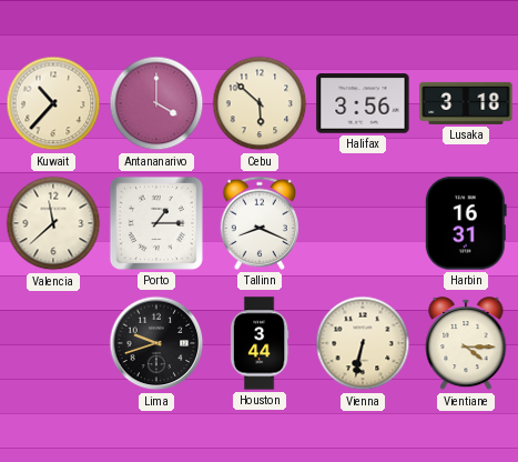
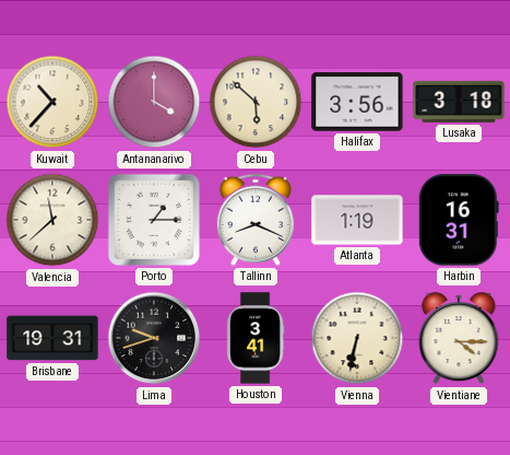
Atlanta: none -> 1:19 (357, 220)
Brisbane: none -> 19:31 (52, 338)
Houston: 3:44 -> 3:41 (256, 338)
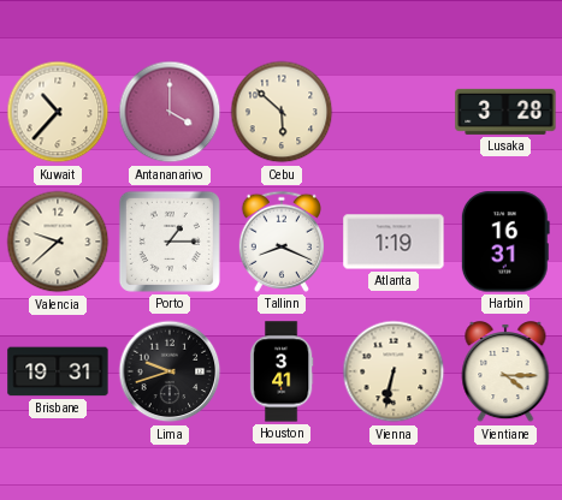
Halifax: 3:56 -> none (357, 102)
Lusaka: 3:18 -> 3:28 (505, 112)
Valencia: 11:38 -> 9:38 (58, 242)
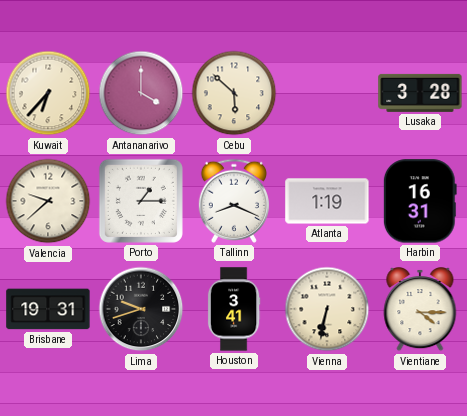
Kuwait: 10:37 -> 6:37 (48, 93)
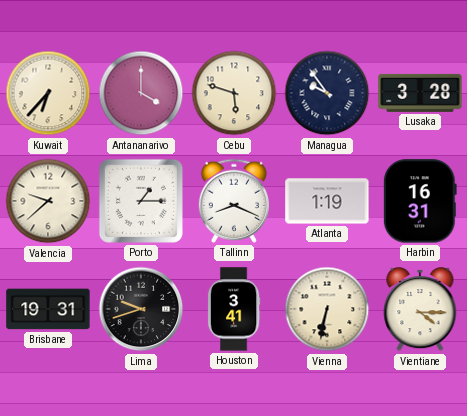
Cebu: 5:52 -> 5:48 (234, 93)
Managua: none -> 9:54 (327, 93)
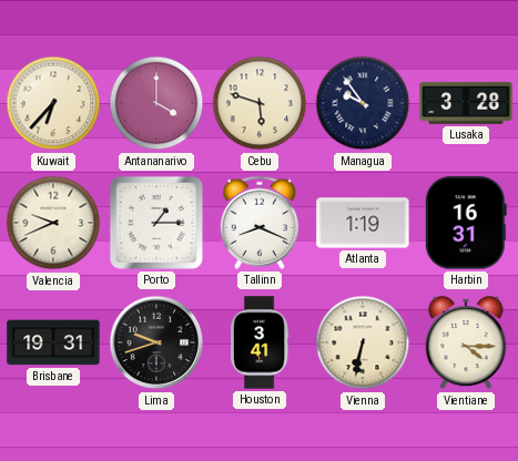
Valencia: 9:38 -> 9:41 (53, 223)
